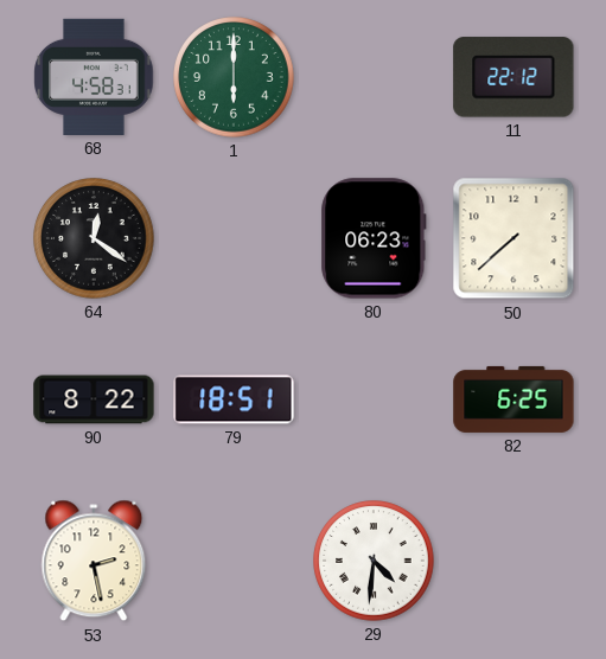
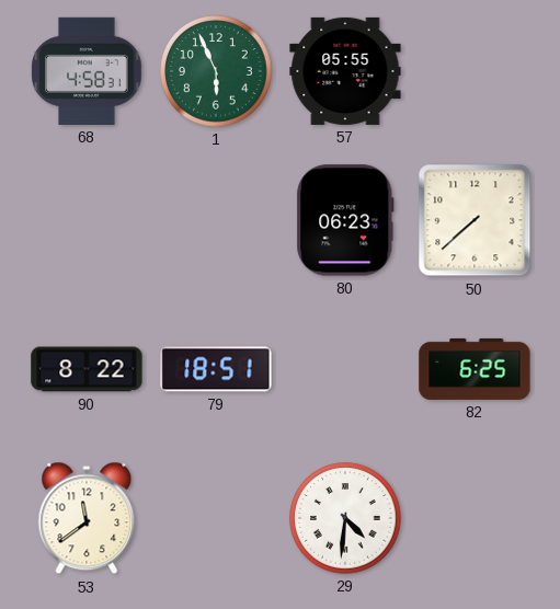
1: 6:00 -> 5:56 (216, 71)
57: none -> 05:55 (345, 71)
11: 22:12 -> none (513, 77)
64: 12:21 -> none (94, 238)
53: 2:28 -> 11:39 (87, 518)
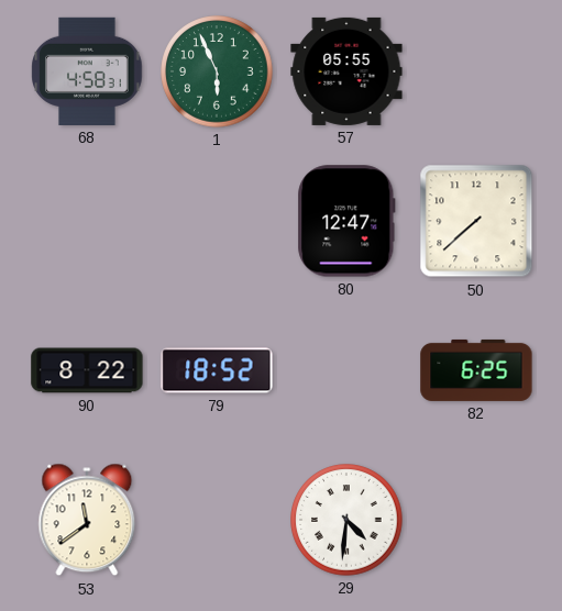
80: 06:23 -> 12:47 (346, 221)
79: 18:51 -> 18:52 (217, 370)
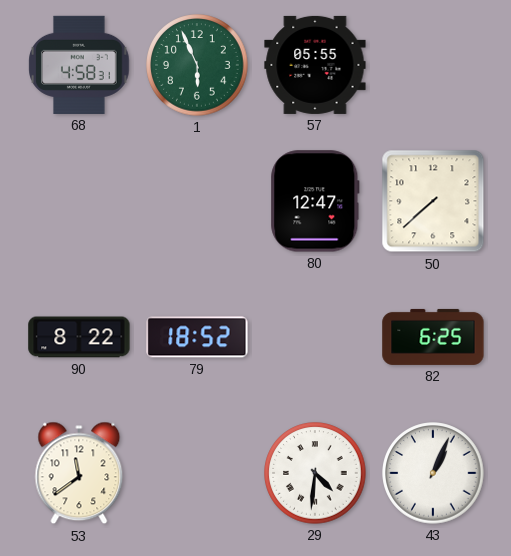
43: none -> 1:04 (433, 473)
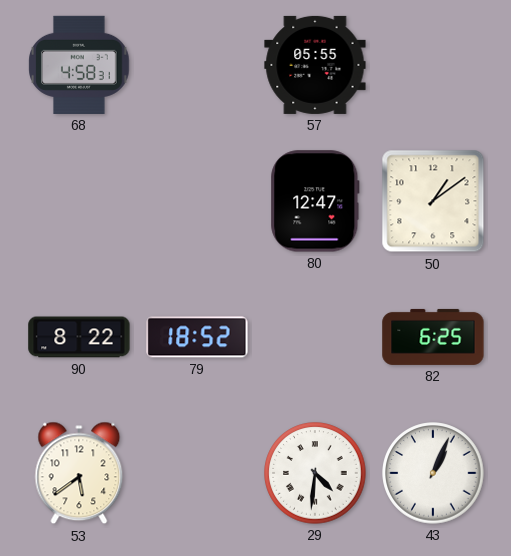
1: 5:56 -> none (197, 65)
50: 7:38 -> 1:09 (433, 201)
53: 11:39 -> 5:39 (79, 473)
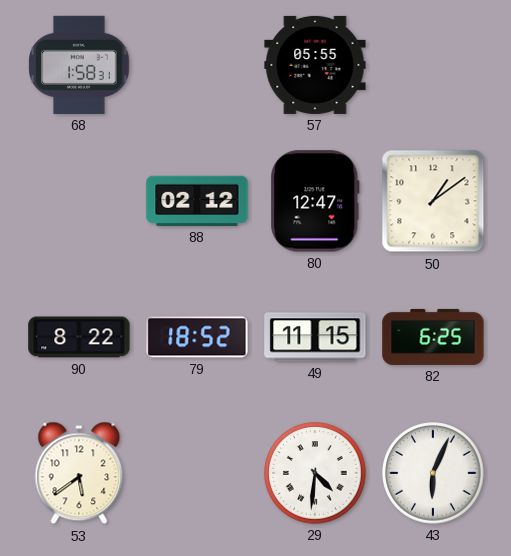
68: 4:58 -> 1:58 (79, 65)
88: none -> 02:12 (197, 201)
49: none -> 11:15 (315, 337)
43: 1:04 -> 6:04 (433, 473)
